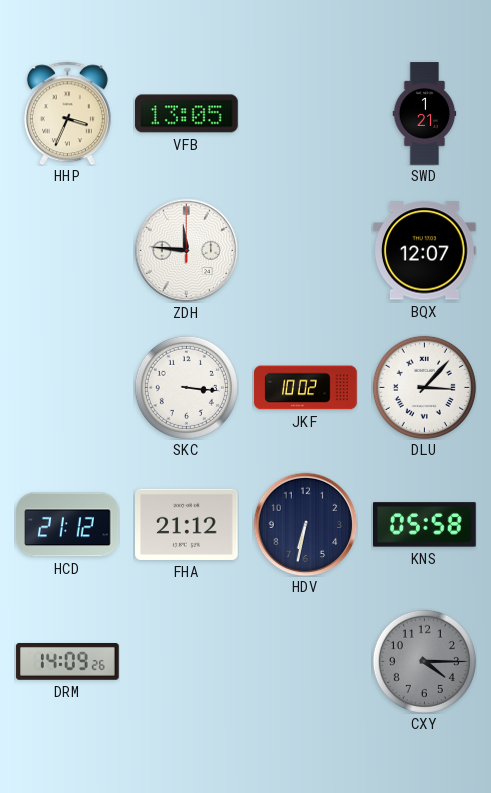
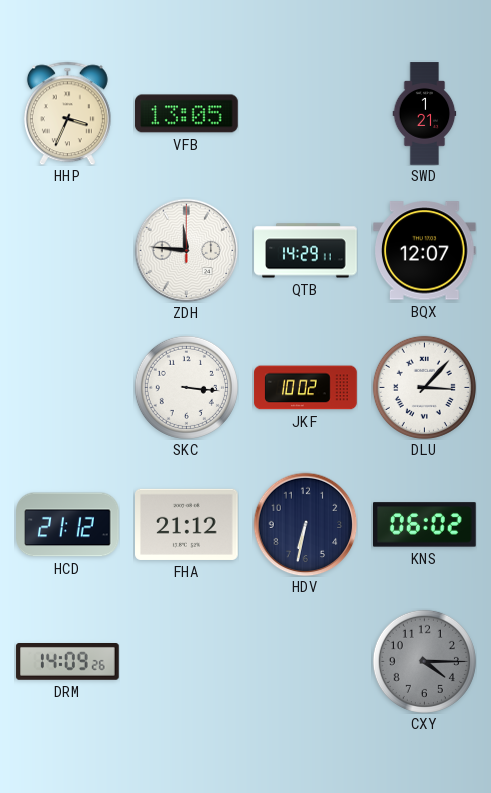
QTB: none -> 14:29 (306, 251)
KNS: 05:58 -> 06:02 (425, 525)
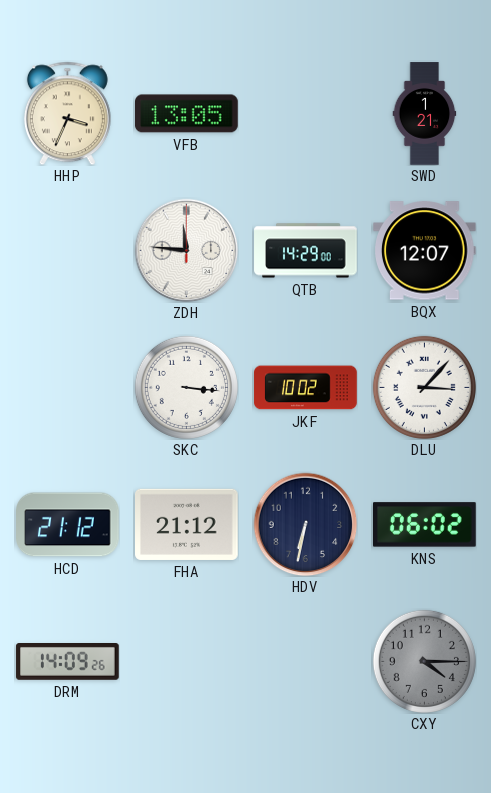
QTB: 14:29:11 -> 14:29:00 (306, 251)
